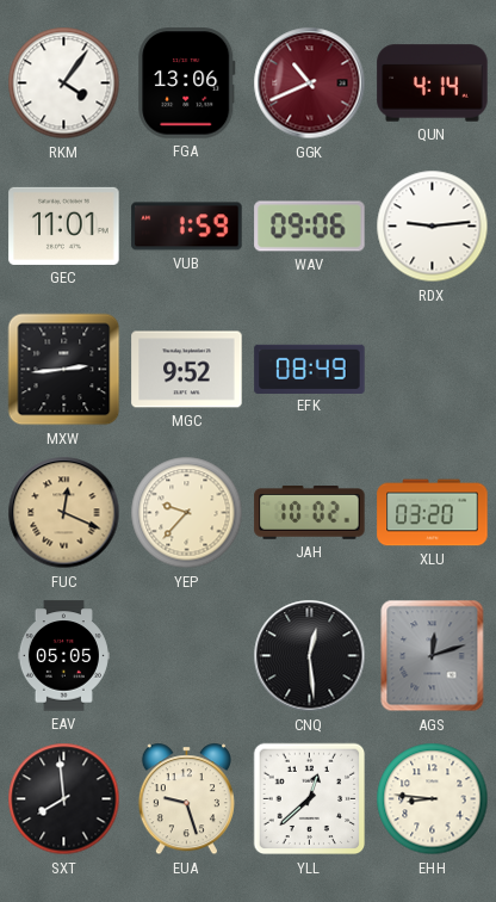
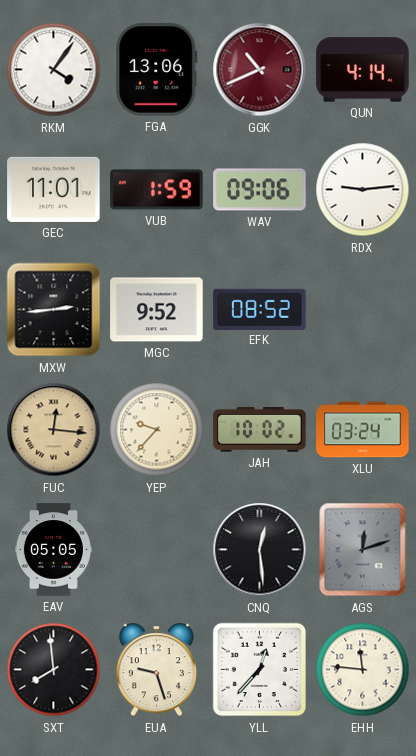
EFK: 08:49 -> 08:52 (260, 309)
FUC: 12:19 -> 12:16 (54, 430)
XLU: 03:20 -> 03:24 (363, 430)
YLL: 12:38 -> 12:37 (260, 670)
EHH: 8:46 -> 11:46 (363, 670)
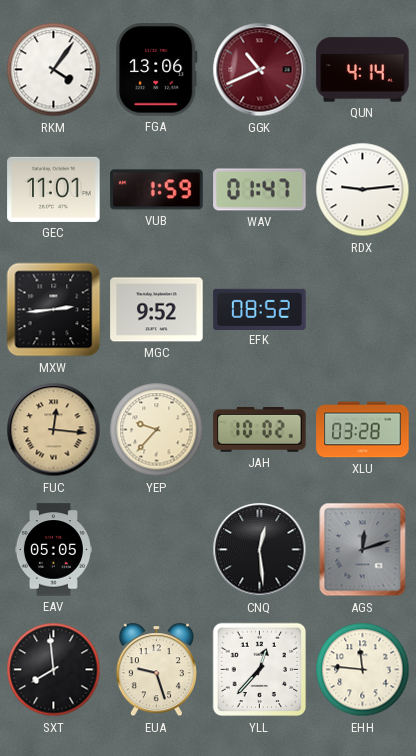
WAV: 09:06 -> 01:47 (260, 190)
XLU: 03:24 -> 03:28 (363, 430)
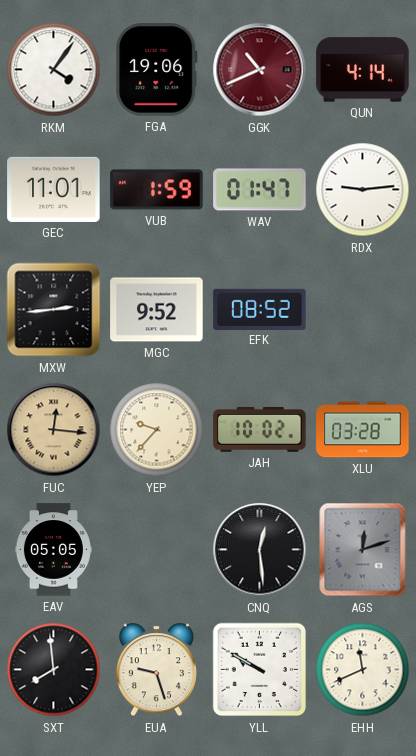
FGA: 13:06 -> 19:06 (157, 70)
YLL: 12:37 -> 9:50 (260, 670)
EHH: 11:46 -> 11:41 (363, 670)
